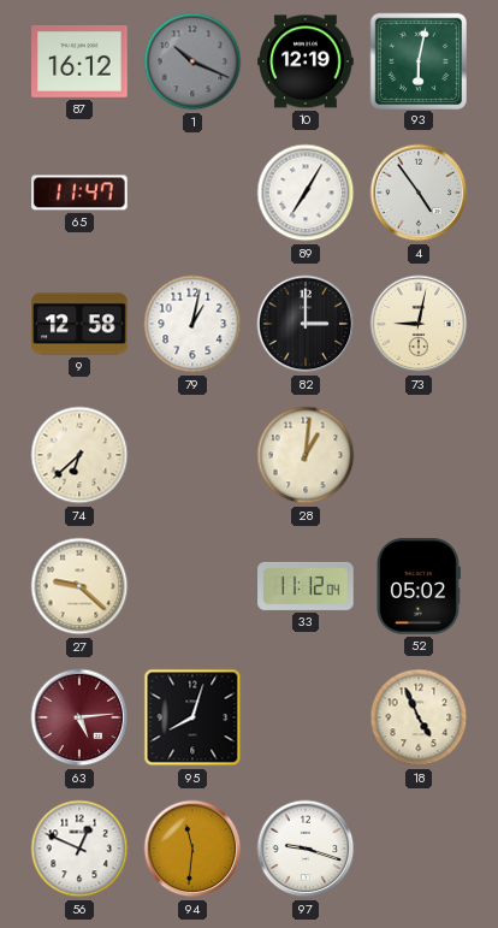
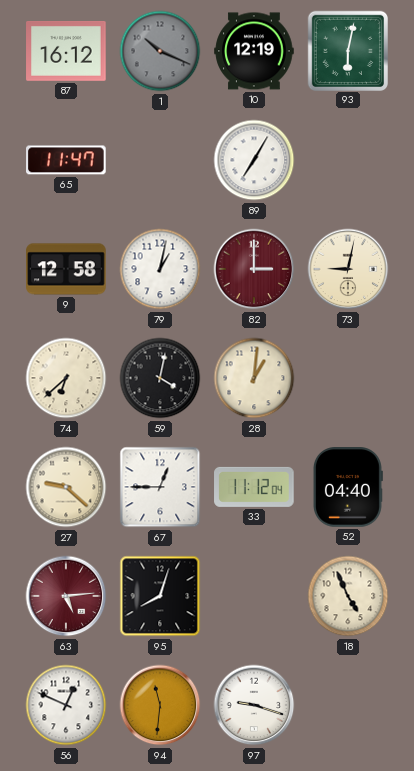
4: 4:54 -> none (419, 193)
82 dial: black -> burgundy (254, 269)
59: none -> 4:02 (160, 378)
67: none -> 12:45 (160, 487)
52: 05:02 -> 04:40 (347, 487)
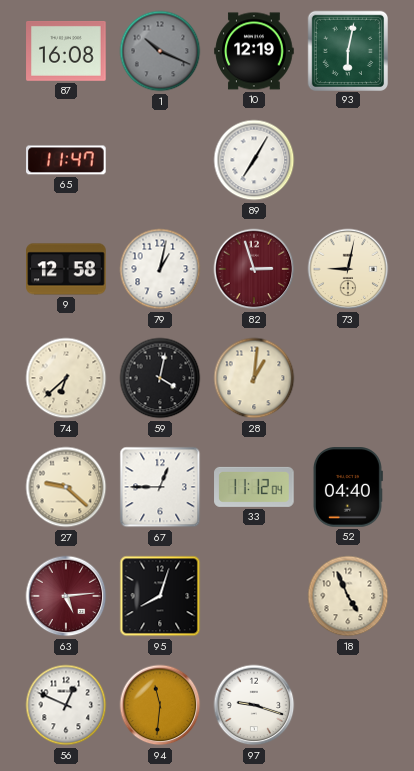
87: 16:12 -> 16:08 (66, 52)
82: 3:00 -> 2:57 (254, 269)
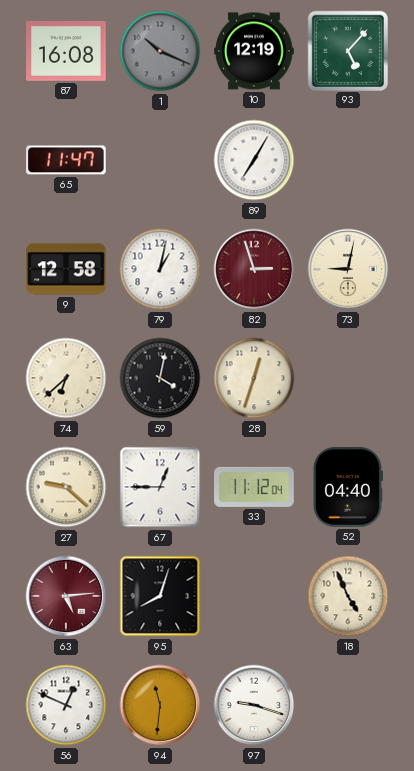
93: 6:02 -> 5:07 (347, 50)
28: 1:01 -> 12:33 (254, 378)
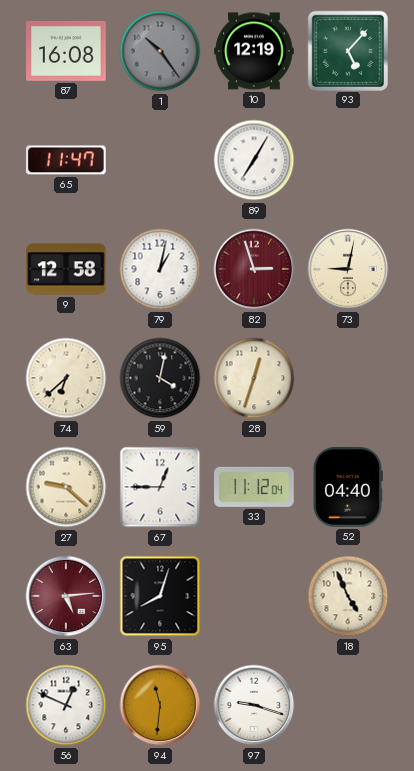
1: 10:19 -> 10:24 (160, 51)
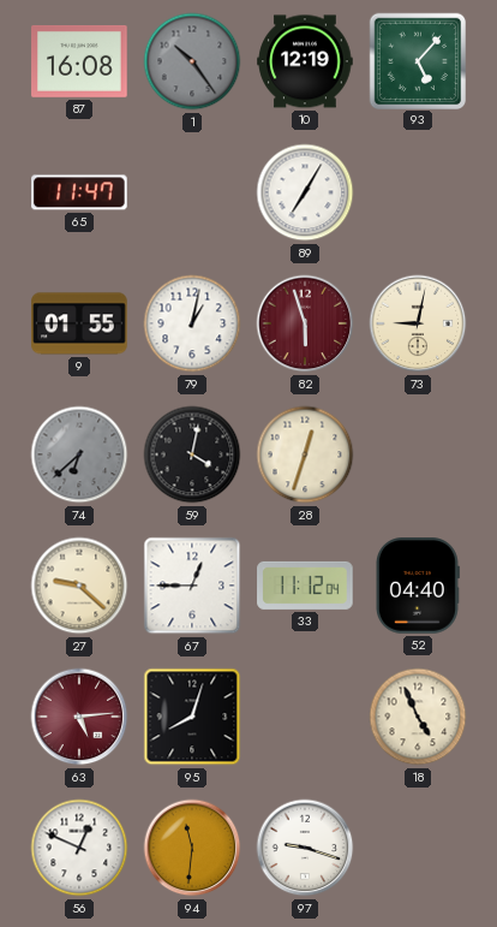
9: 12:58 -> 01:55 (79, 323)
82: 2:57 -> 5:57 (305, 323)
74 dial: cream -> grey (79, 454)
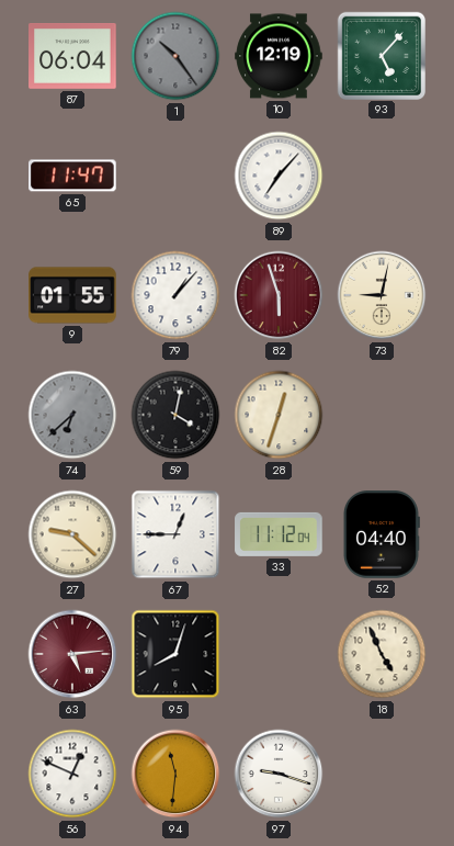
87: 16:08 -> 06:04 (72, 57)
89: 7:05 -> 7:07 (279, 176)
79: 1:02 -> 1:07 (175, 295)
